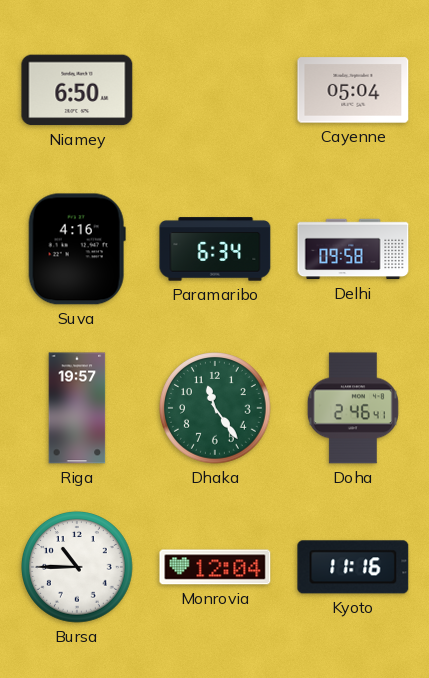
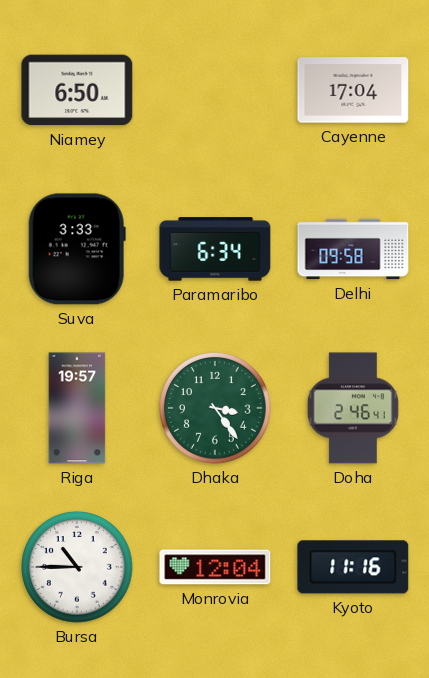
Cayenne: 05:04 -> 17:04 (353, 90)
Suva: 4:16 -> 3:33 (77, 249)
Dhaka: 11:24 -> 3:24 (216, 409)
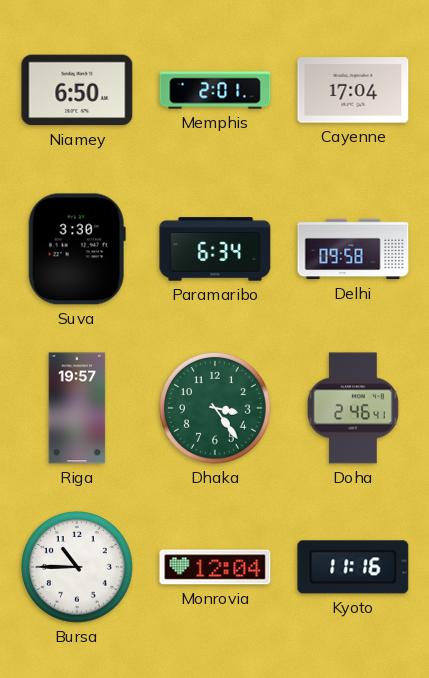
Memphis: none -> 2:01 (215, 90)
Suva: 3:33 -> 3:30 (77, 249)
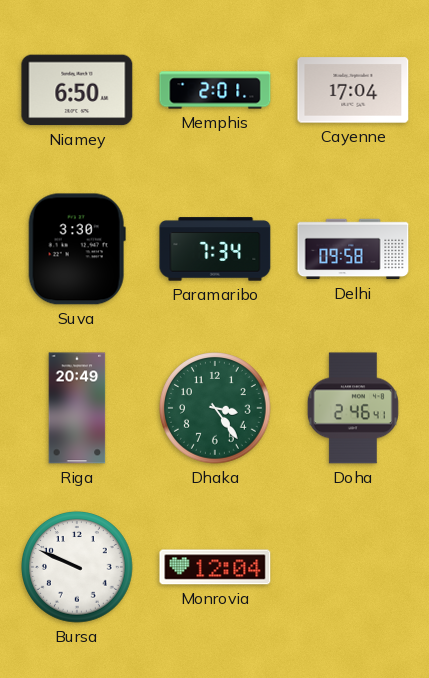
Paramaribo: 6:34 -> 7:34 (215, 249)
Riga: 19:57 -> 20:49 (77, 408)
Bursa: 10:45 -> 9:49 (78, 568)
Kyoto: 11:16 -> none (353, 567)
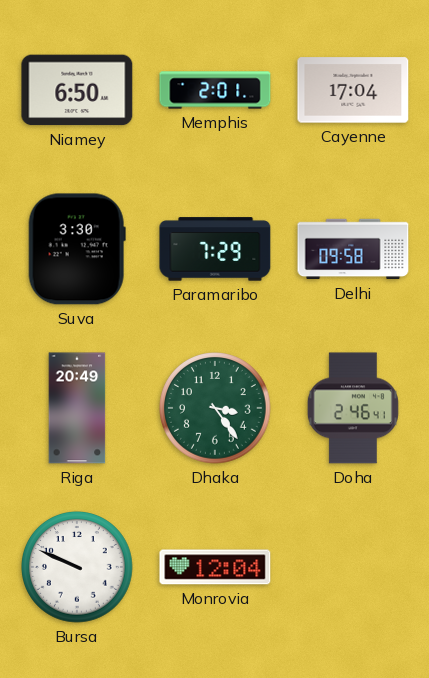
Paramaribo: 7:34 -> 7:29 (215, 249)
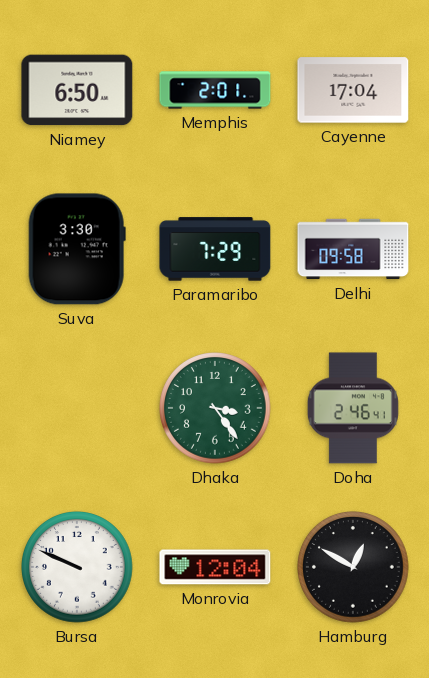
Riga: 20:49 -> none (77, 408)
Hamburg: none -> 12:50 (354, 568)
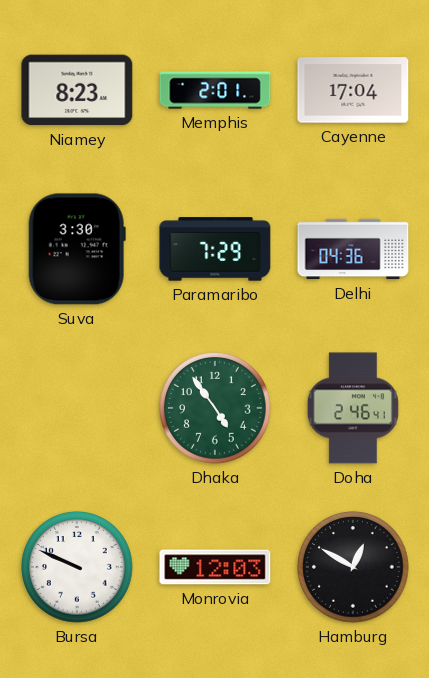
Niamey: 6:50 -> 8:23 (77, 90)
Delhi: 09:58 -> 04:36 (353, 249)
Dhaka: 3:24 -> 4:54 (216, 409)
Monrovia: 12:04 -> 12:03 (215, 567)
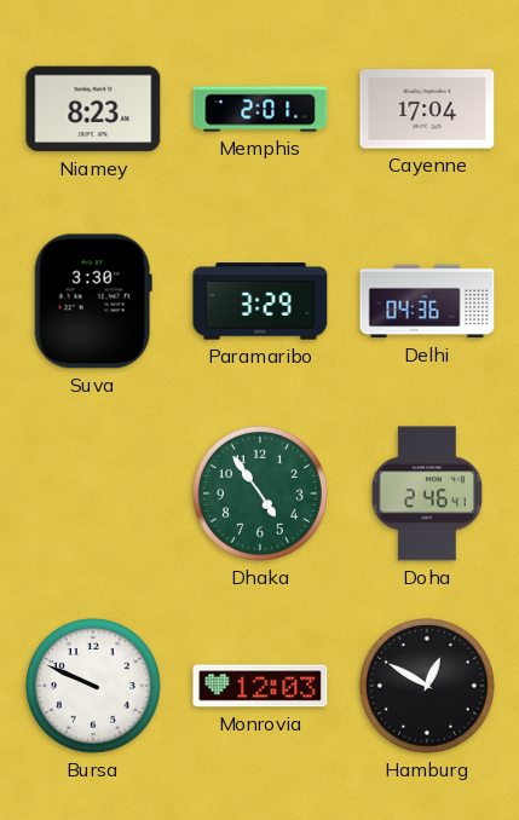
Paramaribo: 7:29 -> 3:29 (260, 301)
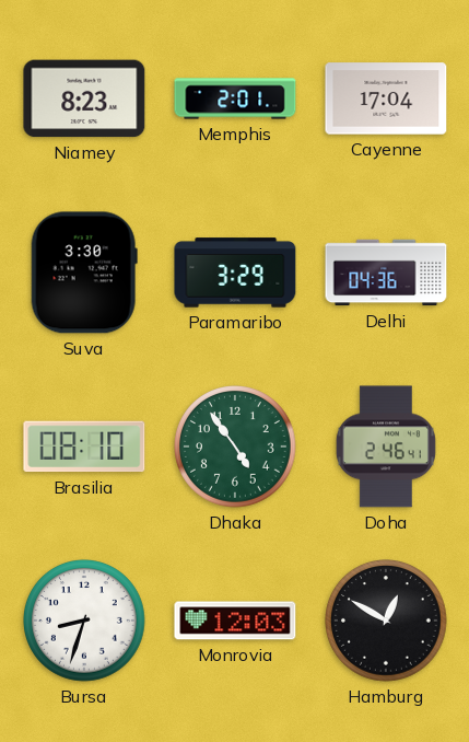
Brasilia: none -> 08:10 (84, 447)
Bursa: 9:49 -> 8:33 (85, 622)
